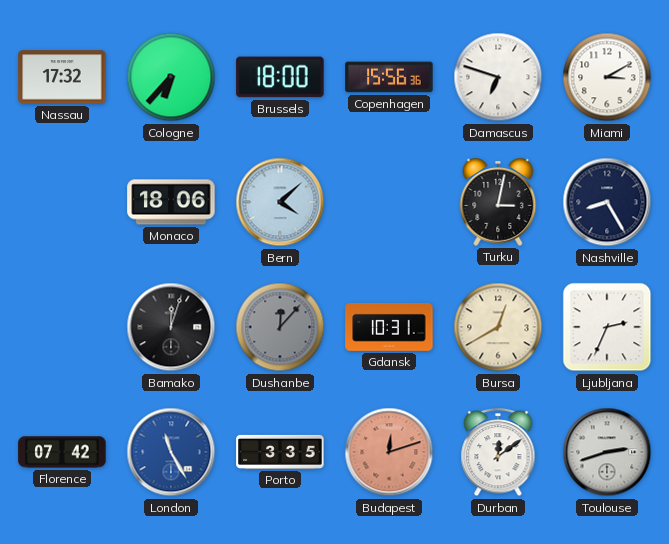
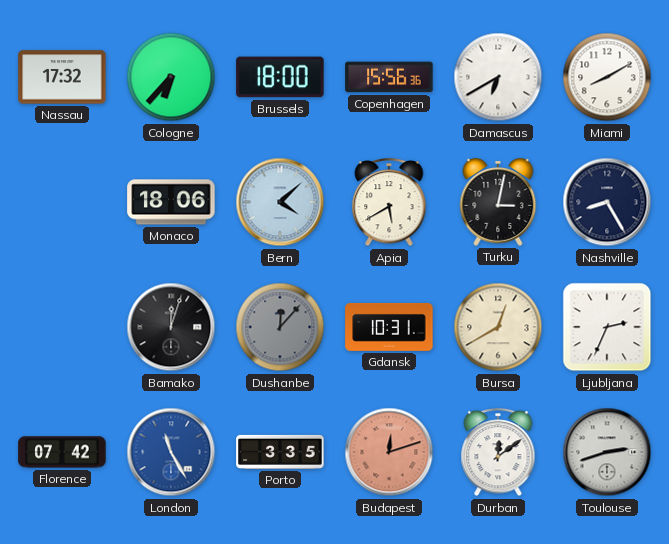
Damascus: 6:48 -> 6:40 (498, 77)
Miami: 3:10 -> 8:10 (607, 77)
Apia: none -> 5:40 (389, 203)
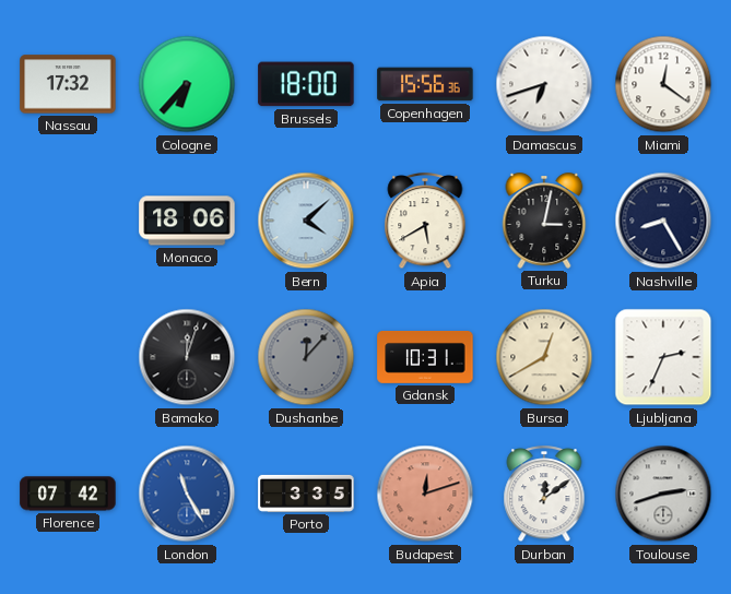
Damascus: 6:40 -> 6:42 (544, 84)
Miami: 8:10 -> 12:21 (663, 84)
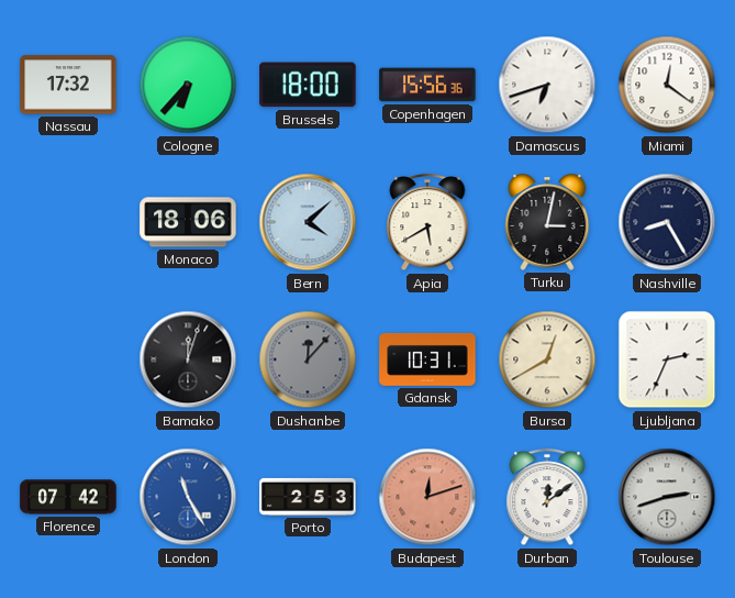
Porto: 3:35 -> 2:53 (308, 497)
